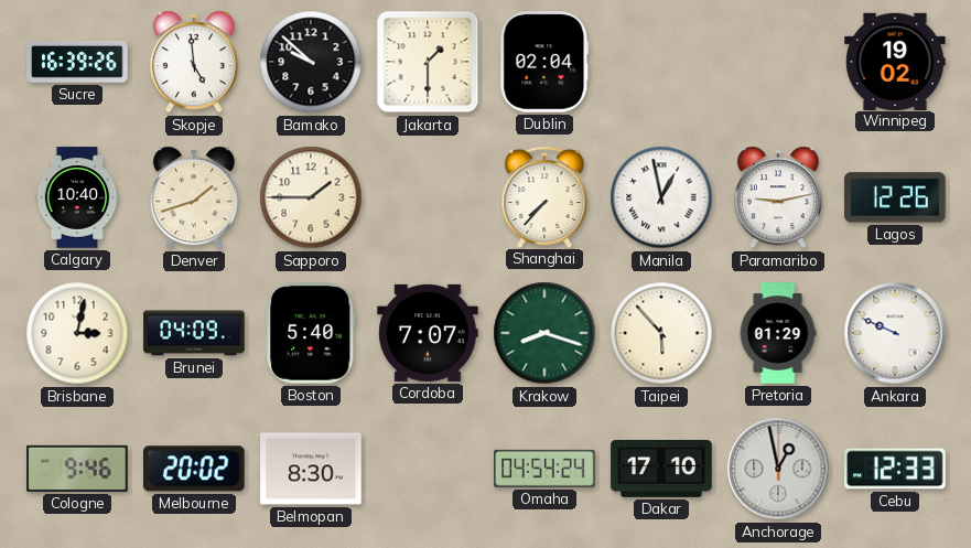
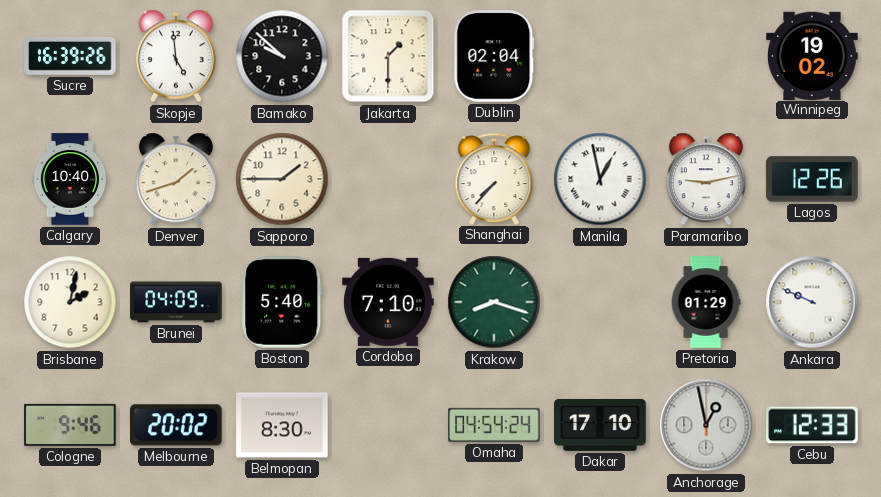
Brisbane: 3:02 -> 2:02 (70, 302)
Cordoba: 7:07 -> 7:10 (388, 302)
Taipei: 5:53 -> none (661, 333)
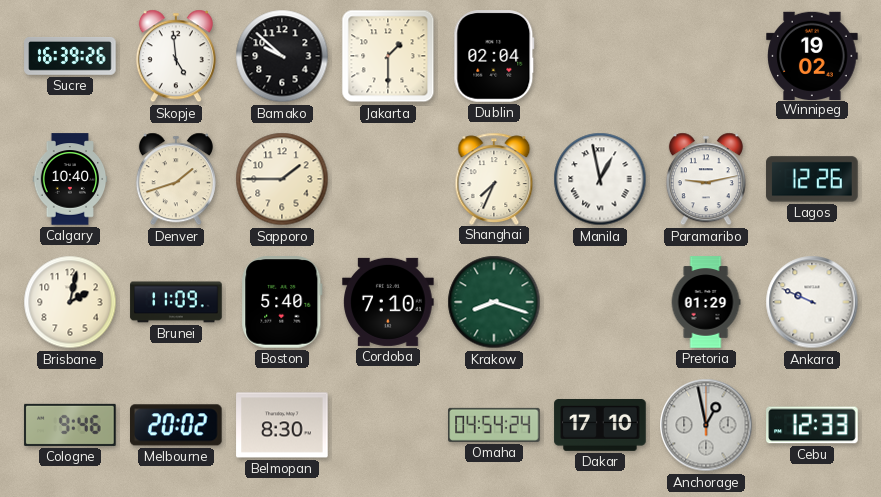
Shanghai: 7:37 -> 7:34 (494, 178)
Brunei: 04:09 -> 11:09 (176, 302)
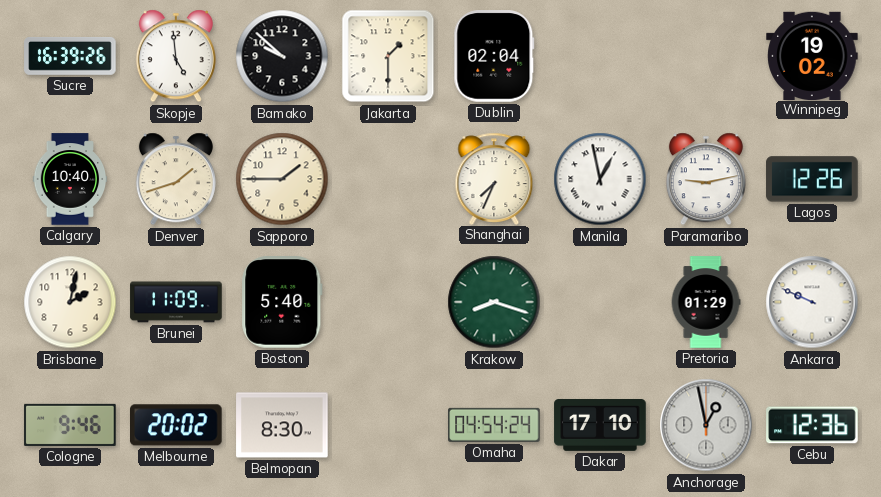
Cordoba: 7:10 -> none (388, 302)
Cebu: 12:33 -> 12:36 (812, 425)
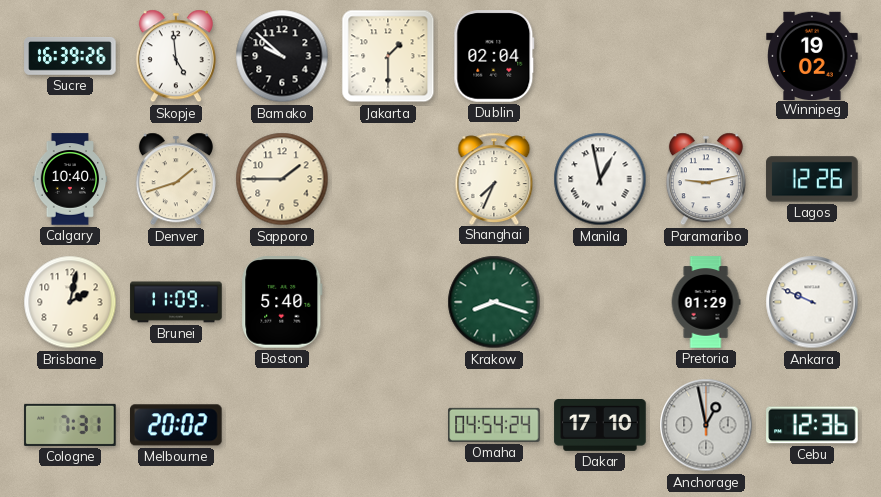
Cologne: 9:46 -> 7:31 (70, 425)
Belmopan: 8:30 -> none (282, 425)
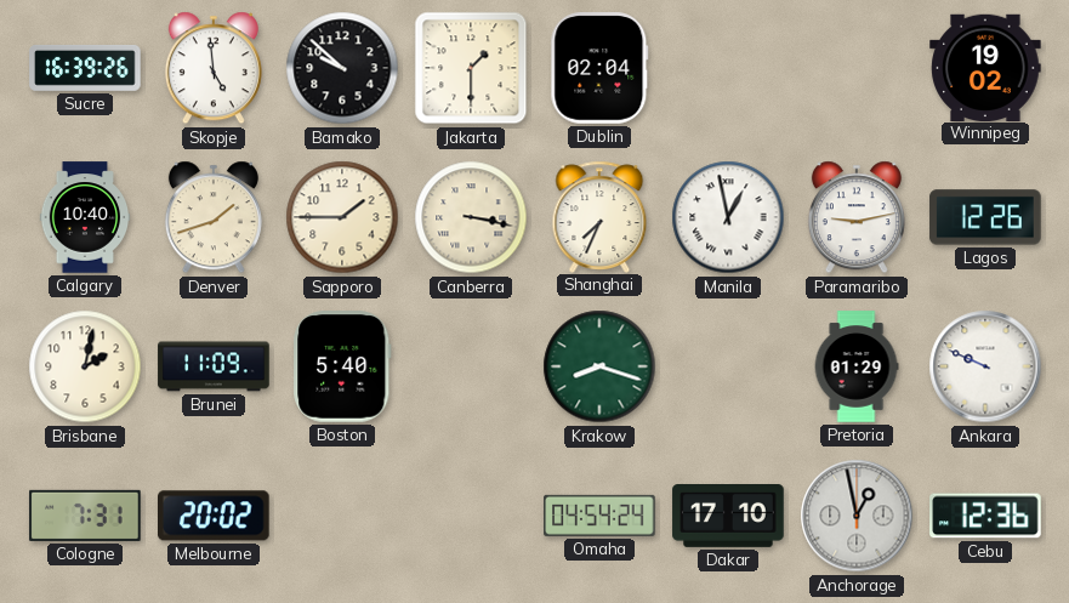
Canberra: none -> 3:17 (471, 217)
